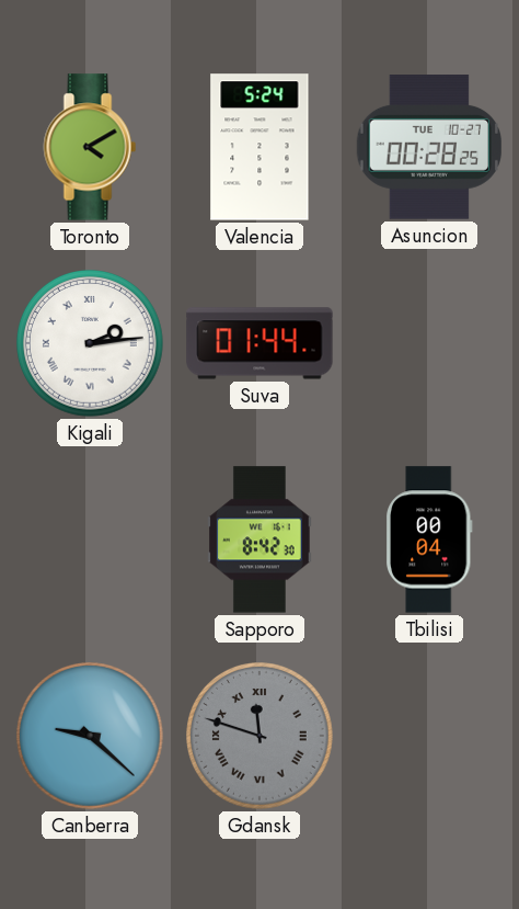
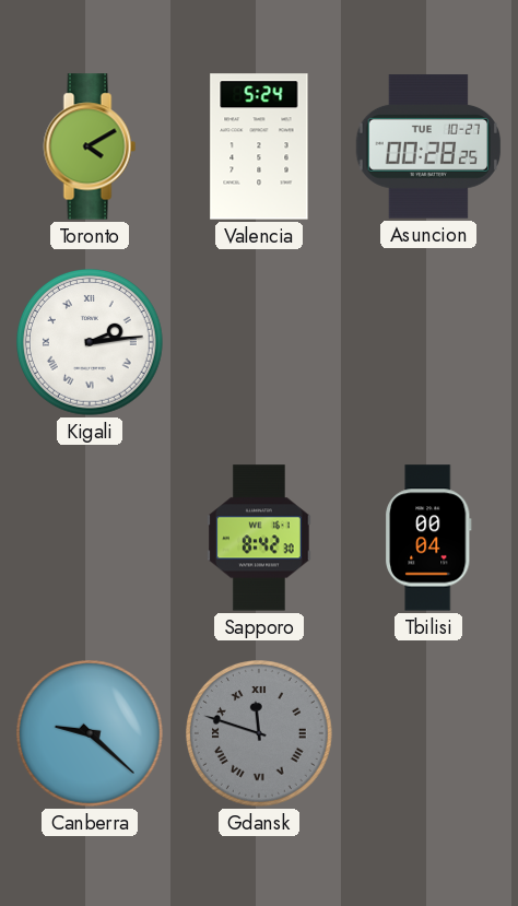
Suva: 01:44 -> none (259, 343)
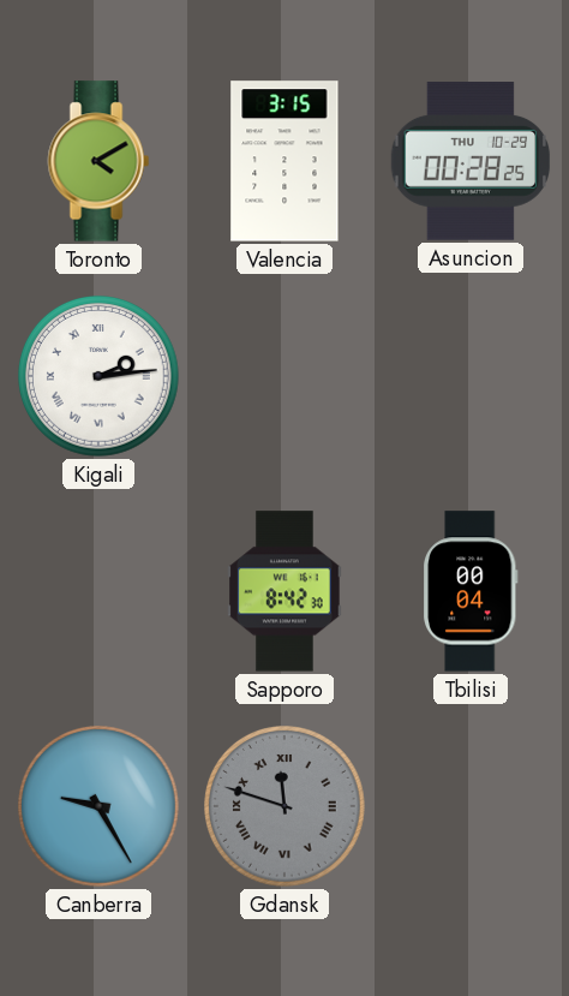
Valencia: 5:24 -> 3:15 (284, 161)
Asuncion date: TUE 10-27 -> THU 10-29 (471, 161)
Canberra: 9:22 -> 9:25 (100, 807)
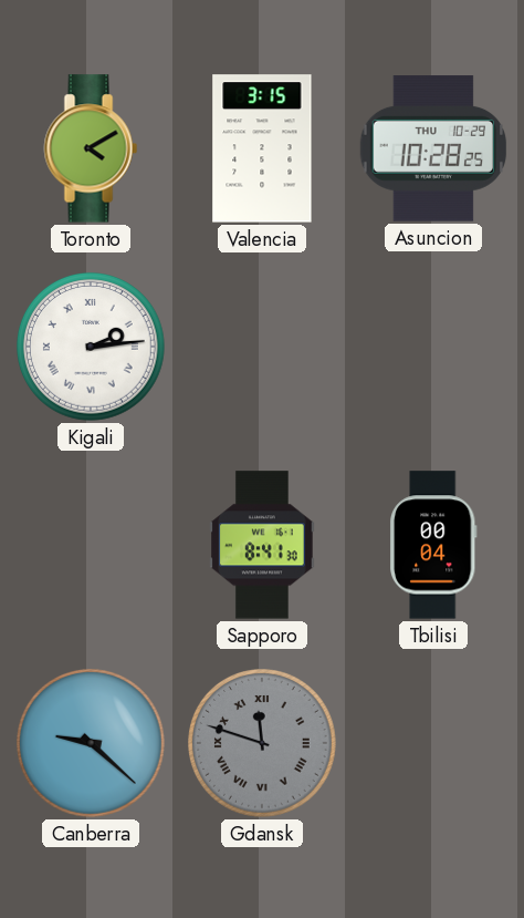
Asuncion: 00:28 -> 10:28 (433, 148)
Sapporo: 8:42 -> 8:41 (262, 545)
Canberra: 9:25 -> 9:22 (92, 744)
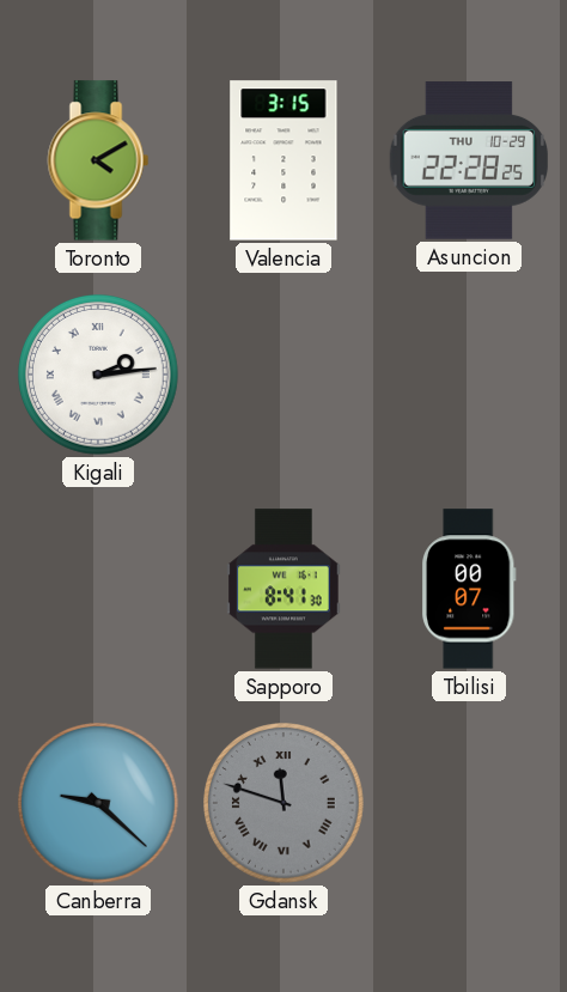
Asuncion: 10:28 -> 22:28 (469, 160)
Tbilisi: 00:04 -> 00:07 (469, 589)
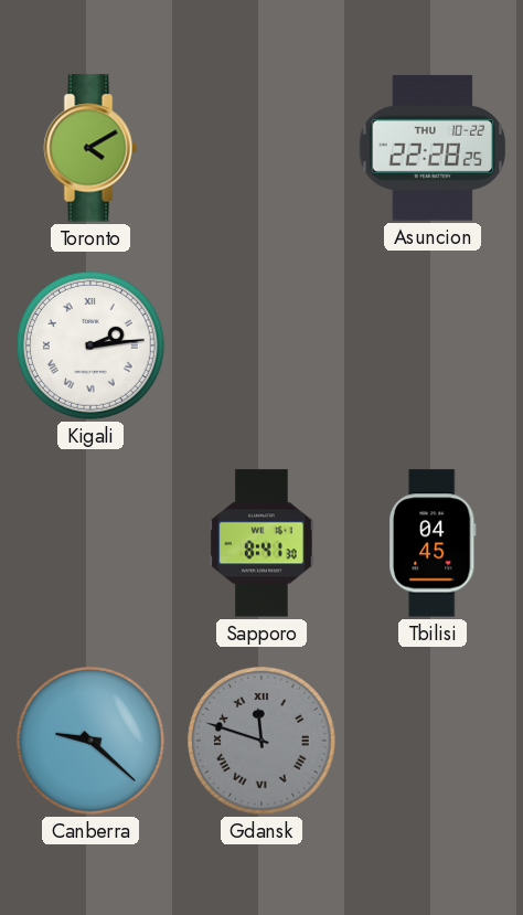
Valencia: 3:15 -> none (283, 160)
Asuncion date: THU 10-29 -> THU 10-22 (433, 148)
Tbilisi: 00:07 -> 04:45 (433, 543)
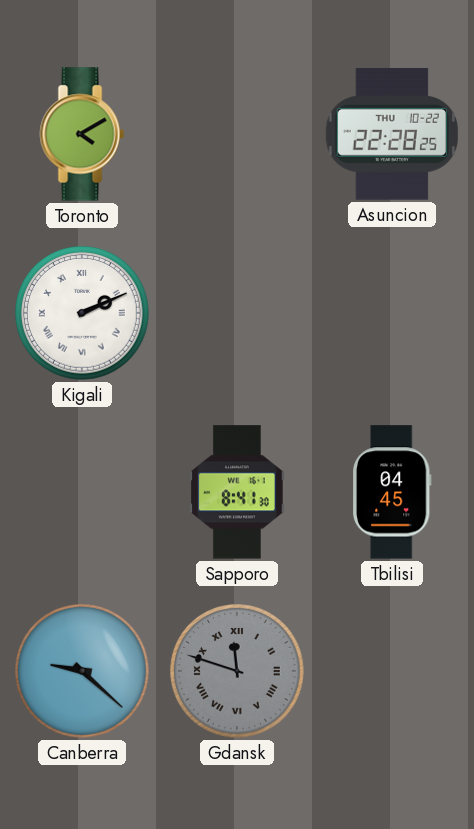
Kigali: 2:14 -> 2:11 (83, 314)
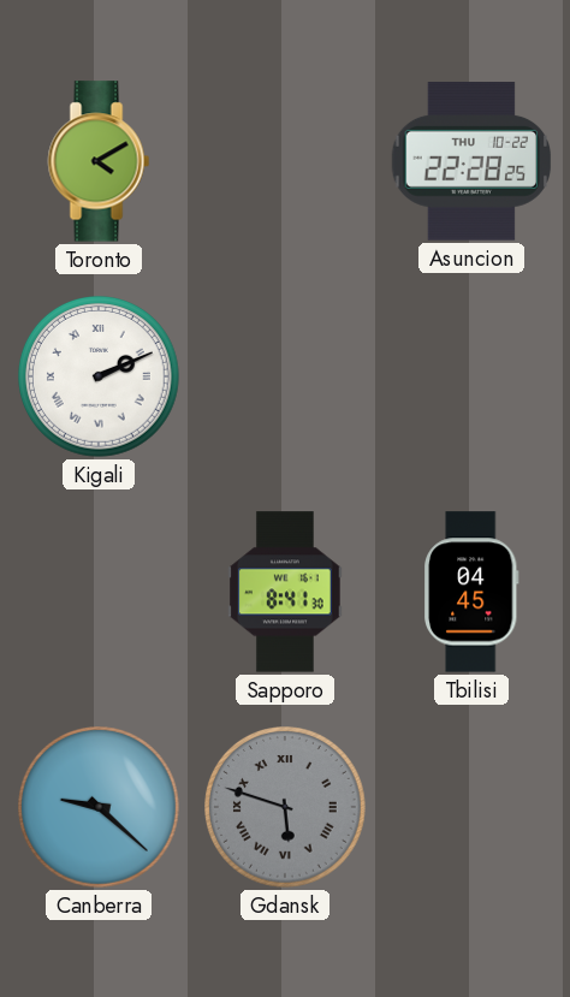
Gdansk: 11:48 -> 5:48 (286, 808)
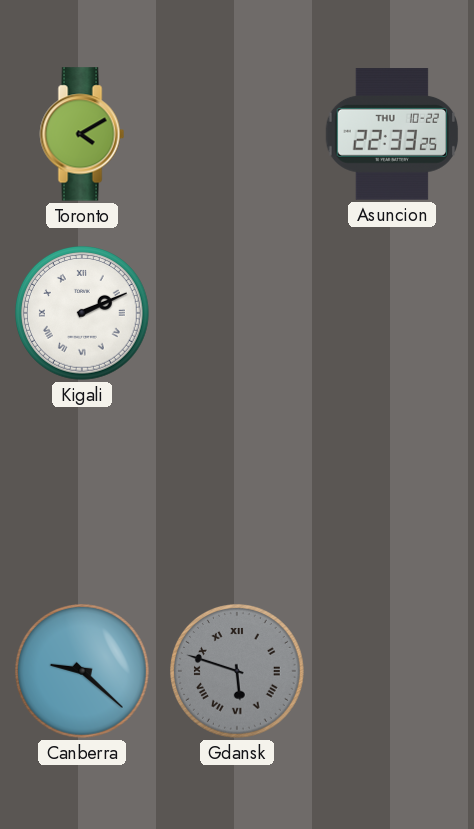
Asuncion: 22:28 -> 22:33 (392, 134)
Sapporo: 8:41 -> none (285, 592)
Tbilisi: 04:45 -> none (471, 592)
